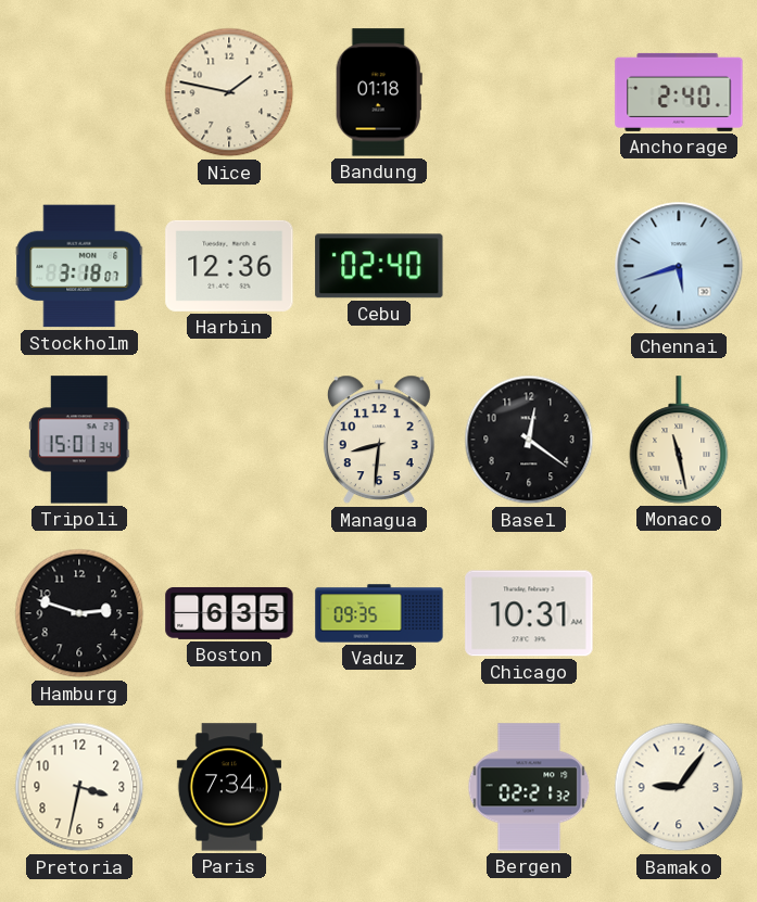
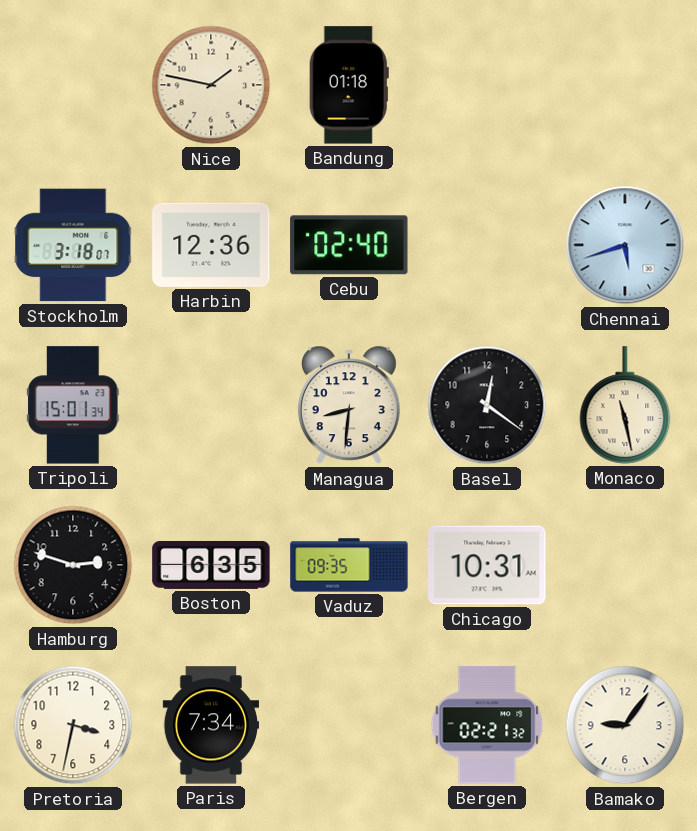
Anchorage: 2:40 -> none (679, 92)
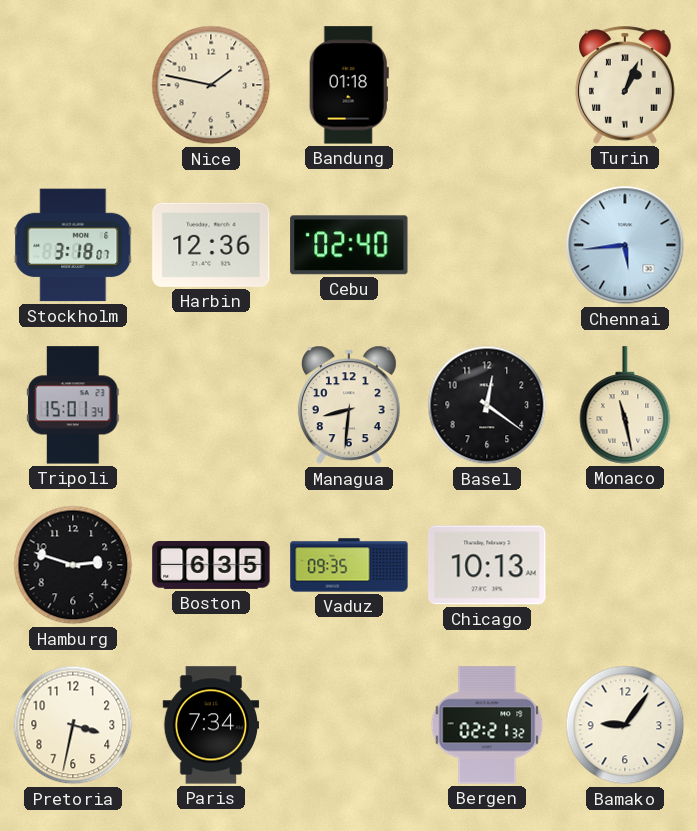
Turin: none -> 1:04 (626, 85)
Chennai: 5:42 -> 5:44 (625, 245)
Chicago: 10:31 -> 10:13 (487, 565)
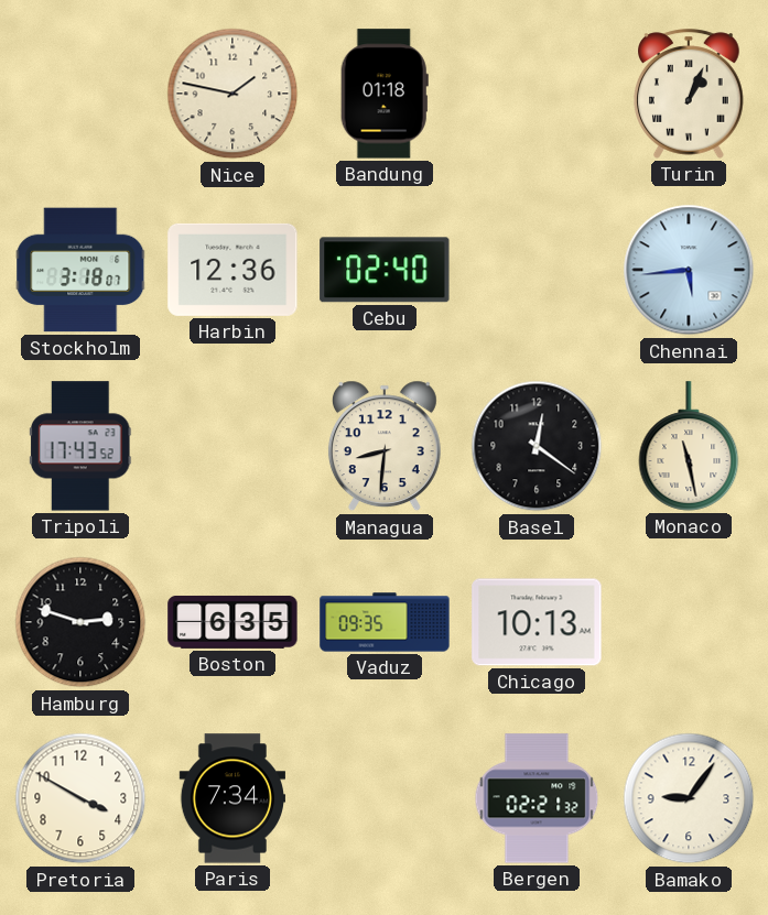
Tripoli: 15:01 -> 17:43 (80, 446)
Pretoria: 3:32 -> 3:50 (80, 798)
